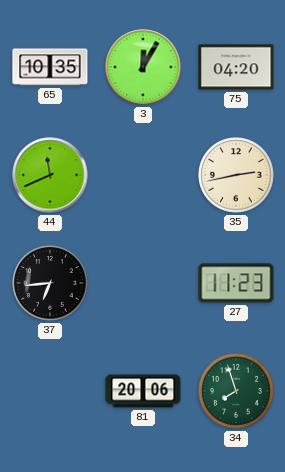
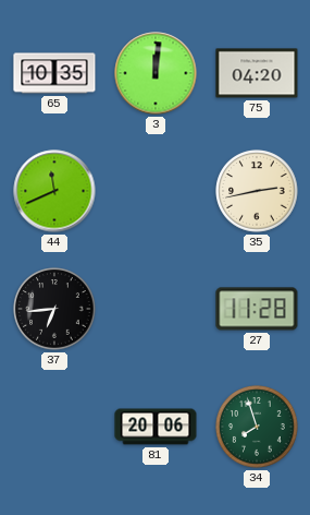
3: 12:05 -> 12:01 (156, 73)
27: 11:23 -> 11:28 (257, 309)
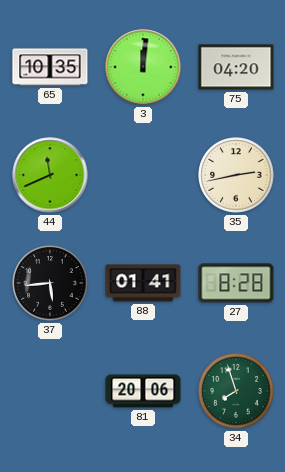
37: 6:44 -> 5:44 (50, 283)
88: none -> 01:41 (143, 283)
27: 11:28 -> 8:28 (236, 283)
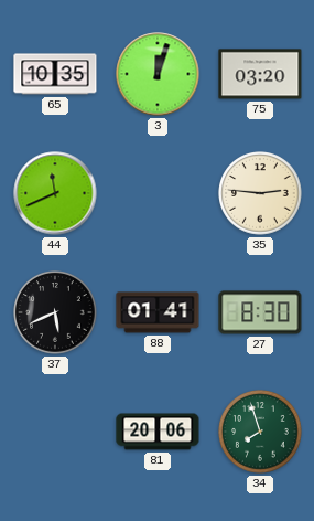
3: 12:01 -> 12:03 (158, 74)
75: 04:20 -> 03:20 (260, 74)
35: 2:43 -> 2:46 (260, 193)
37: 5:44 -> 5:41 (55, 312)
27: 8:28 -> 8:30 (260, 312)
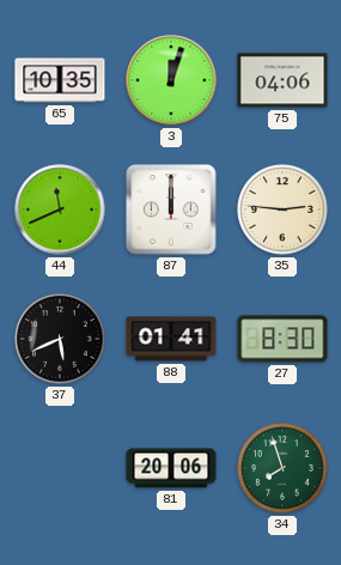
75: 03:20 -> 04:06 (282, 80)
87: none -> 12:00 (172, 211)
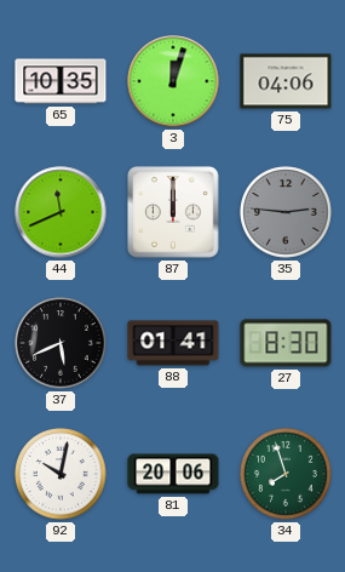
35 dial: cream -> grey (286, 212)
92: none -> 10:02 (61, 474)
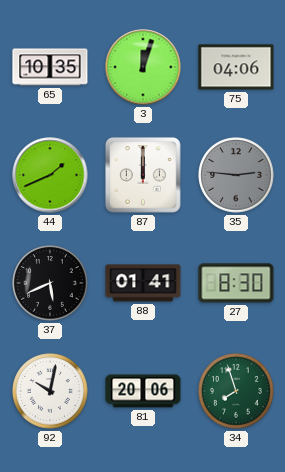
44: 11:41 -> 1:41 (50, 175)
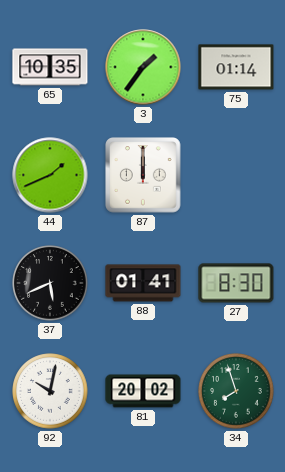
3: 12:03 -> 1:36 (143, 67)
75: 04:06 -> 01:14 (236, 67)
35: 2:46 -> none (236, 175)
81: 20:06 -> 20:02 (143, 391)
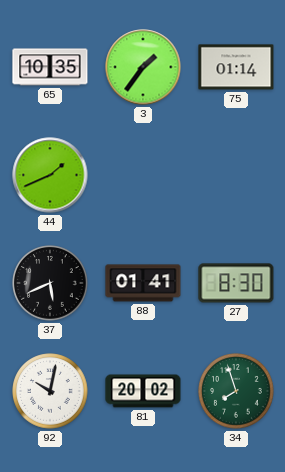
87: 12:00 -> none (144, 176)
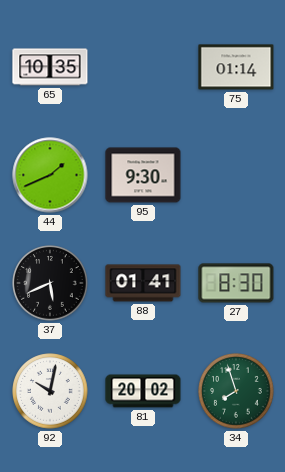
3: 1:36 -> none (143, 67)
95: none -> 9:30 (143, 175)
